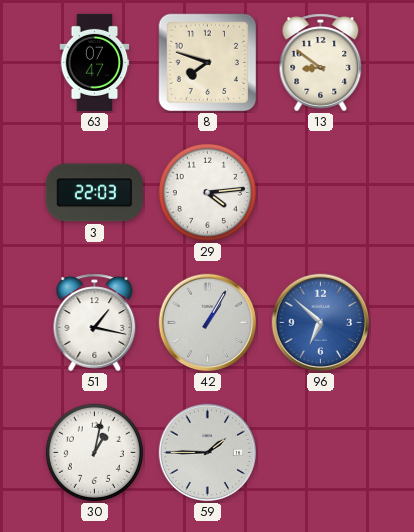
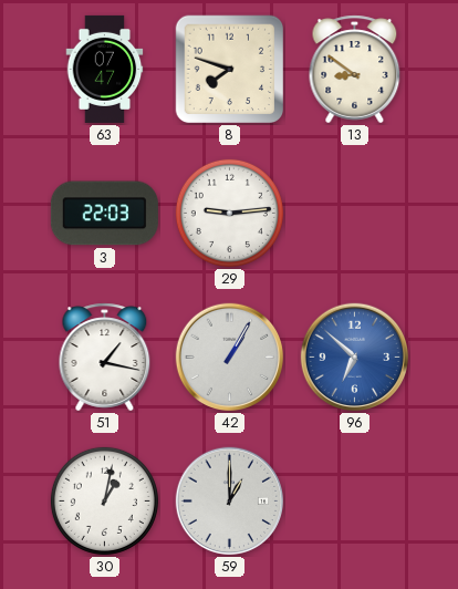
29: 4:14 -> 9:14 (229, 213)
59: 1:45 -> 1:00 (230, 502)
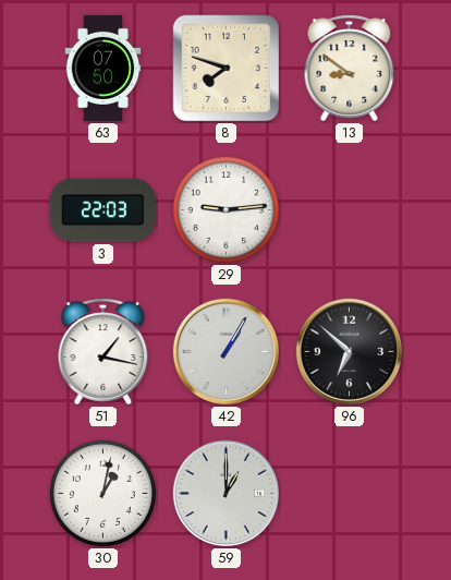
63: 07:47 -> 07:50 (103, 68)
96 dial: blue -> black (350, 352)
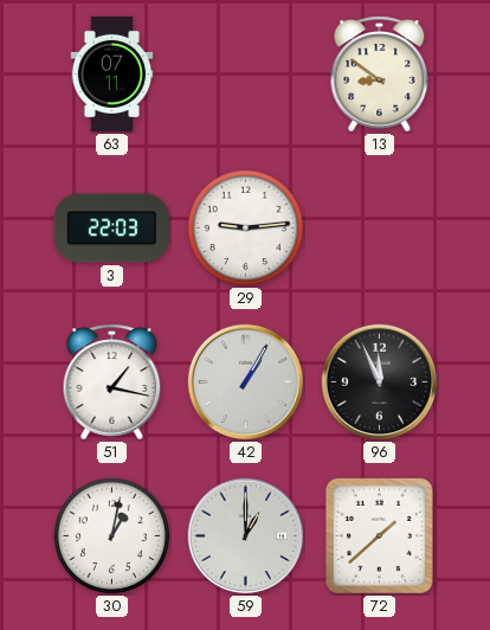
63: 07:50 -> 07:11 (112, 73)
8: 7:48 -> none (227, 69)
96: 6:52 -> 11:56 (380, 382)
72: none -> 1:38 (379, 535)
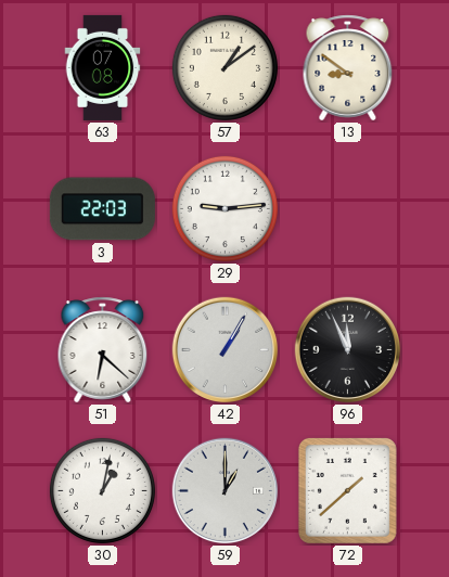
63: 07:11 -> 07:08 (103, 67)
57: none -> 1:09 (224, 67)
51: 1:17 -> 6:22 (103, 350)
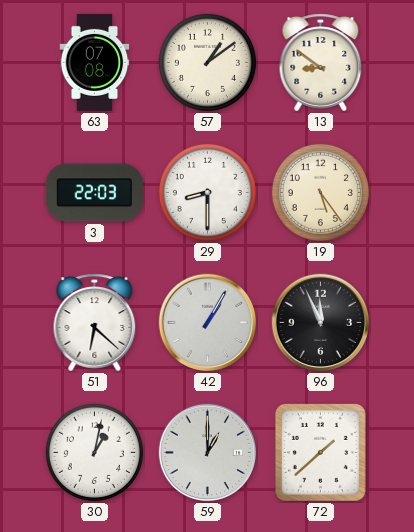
29: 9:14 -> 8:30 (207, 192)
19: none -> 5:24 (320, 192)
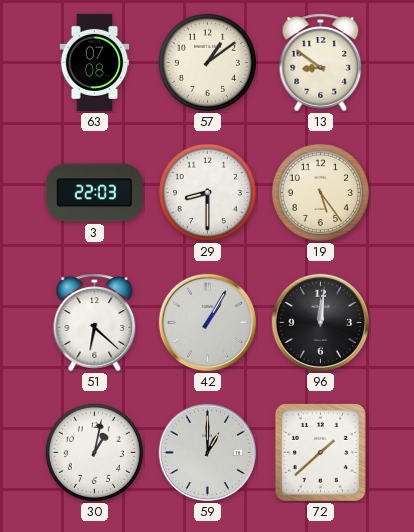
96: 11:56 -> 12:01 (321, 323)
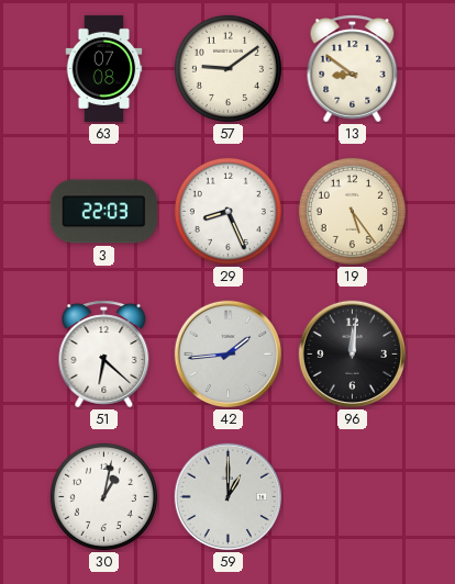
57: 1:09 -> 9:09 (227, 68)
29: 8:30 -> 8:26 (227, 211)
42: 1:05 -> 1:44 (229, 355)
72: 1:38 -> none (320, 452)
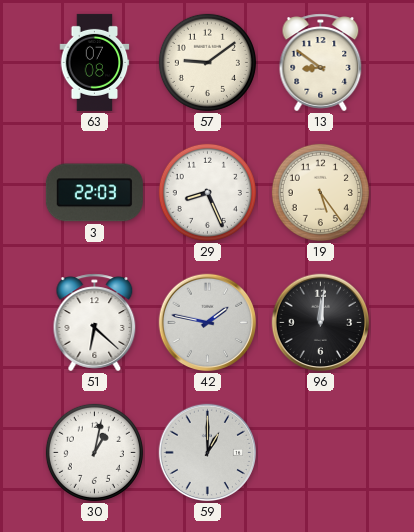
42: 1:44 -> 1:47 (208, 323)
